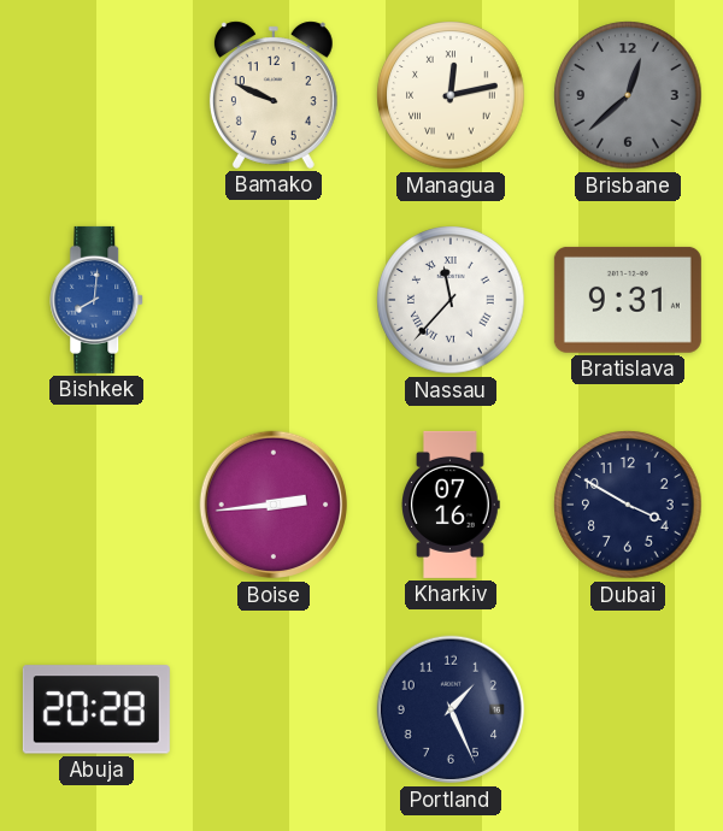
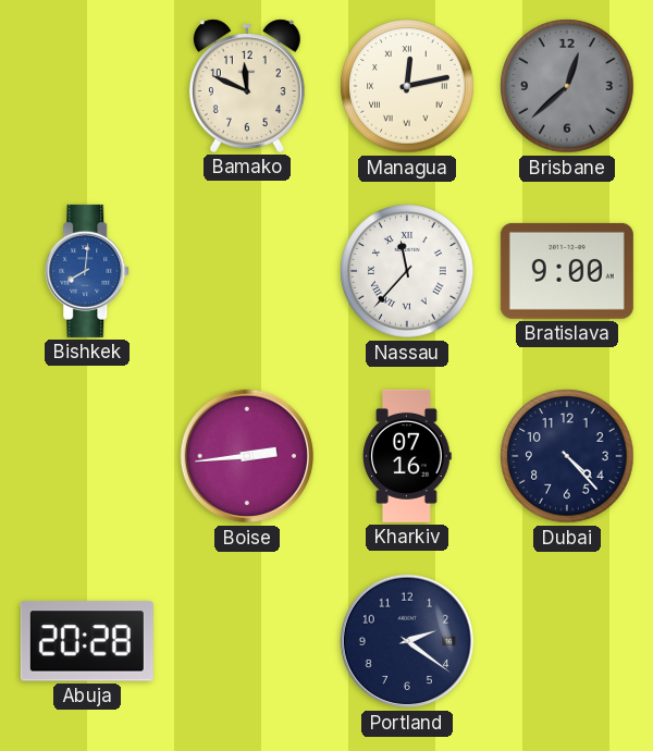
Bamako: 9:49 -> 11:49 (247, 86)
Bratislava: 9:31 -> 9:00 (567, 271)
Dubai: 3:50 -> 4:23 (567, 456)
Portland: 1:26 -> 2:21 (407, 641)
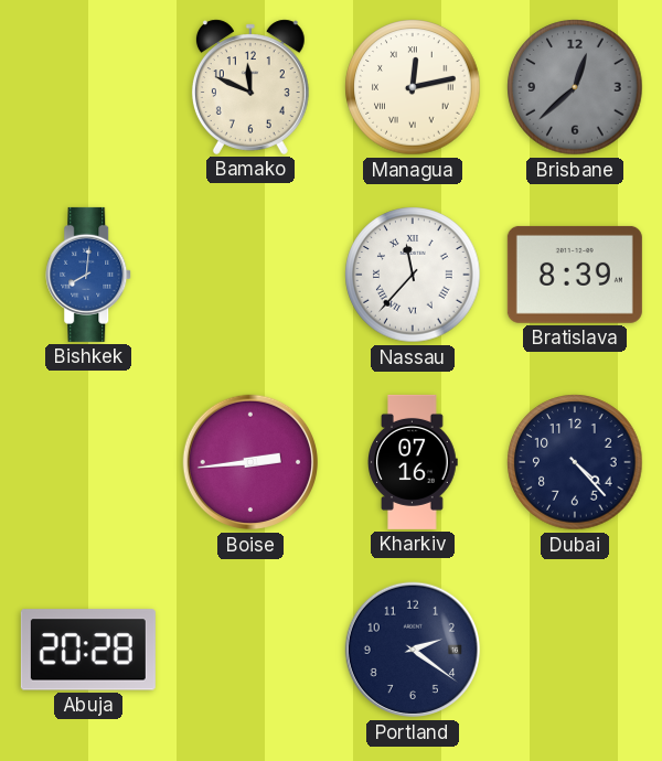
Bratislava: 9:00 -> 8:39 (575, 275)
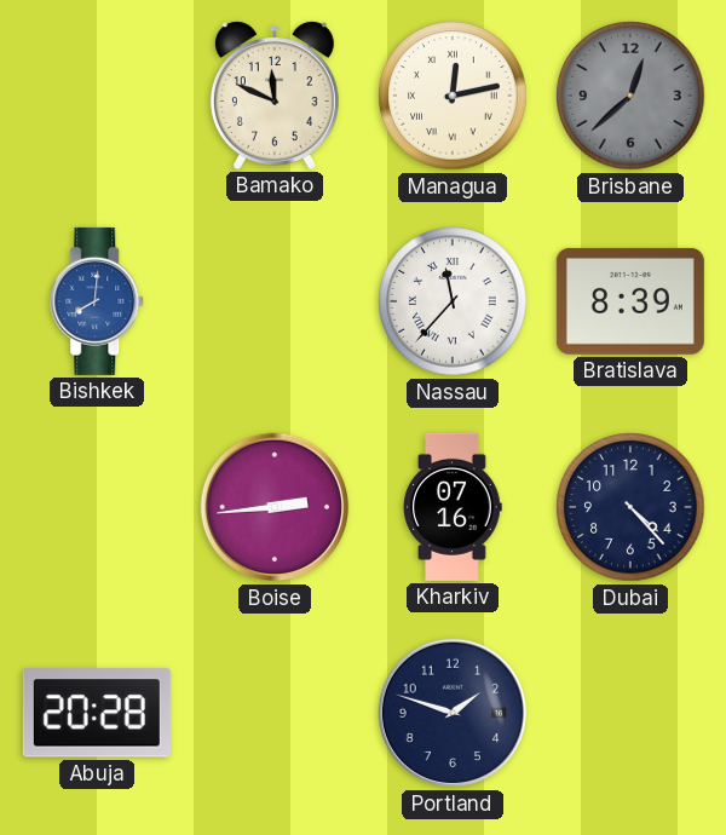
Portland: 2:21 -> 1:48 (453, 713)
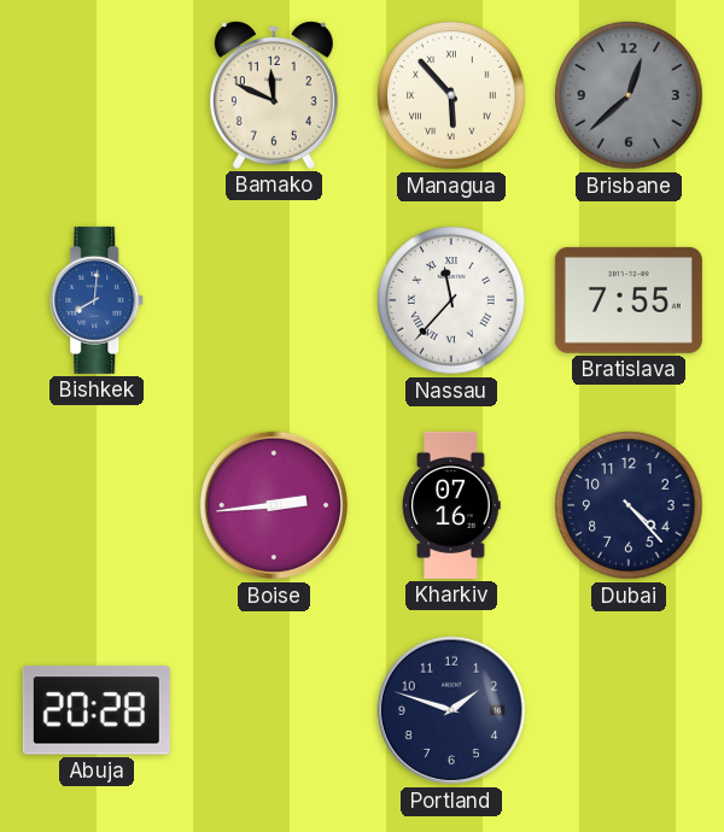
Managua: 12:13 -> 5:53 (451, 95)
Bratislava: 8:39 -> 7:55 (629, 300)
